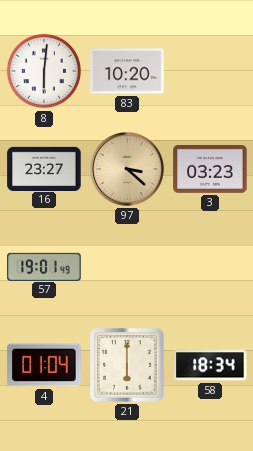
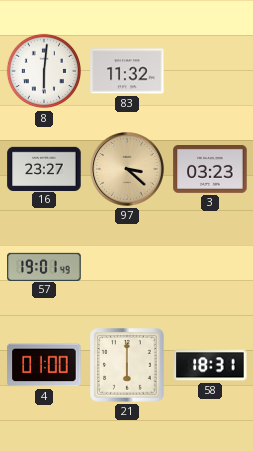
83: 10:20 -> 11:32 (127, 71)
4: 01:04 -> 01:00 (44, 365)
58: 18:34 -> 18:31 (210, 365)
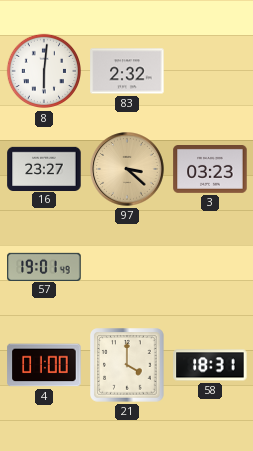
83: 11:32 -> 2:32 (127, 71)
21: 6:00 -> 4:00 (127, 365)
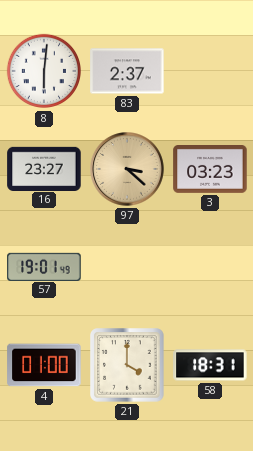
83: 2:32 -> 2:37 (127, 71)
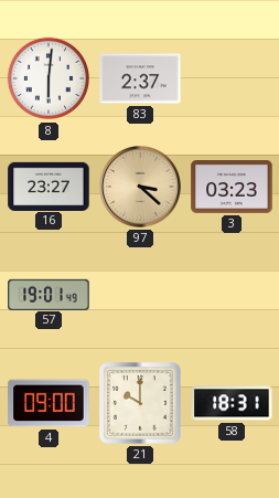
4: 01:00 -> 09:00 (49, 403)
21: 4:00 -> 10:00 (140, 403)
